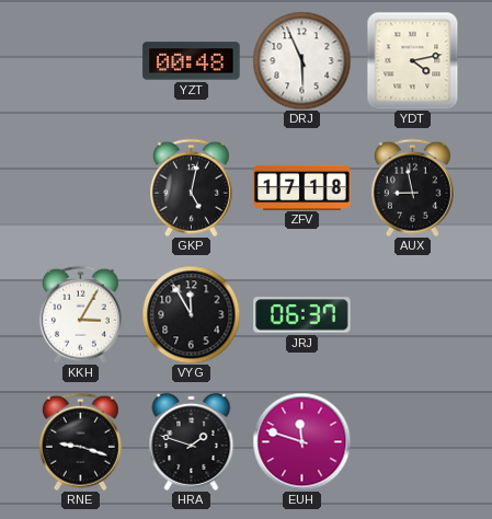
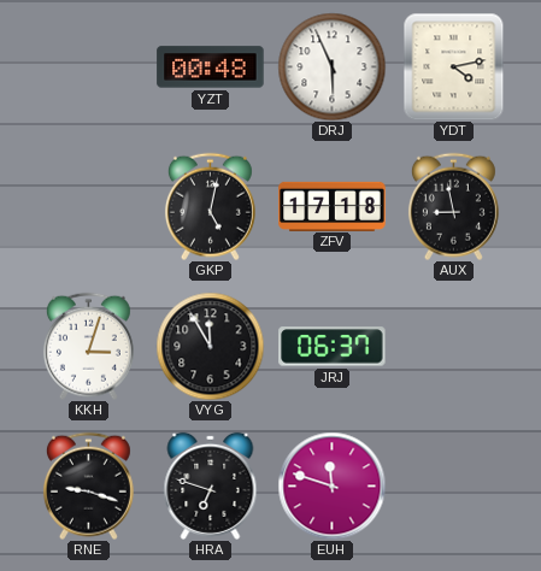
KKH: 3:05 -> 3:03 (88, 346)
HRA: 1:48 -> 6:48 (211, 485)
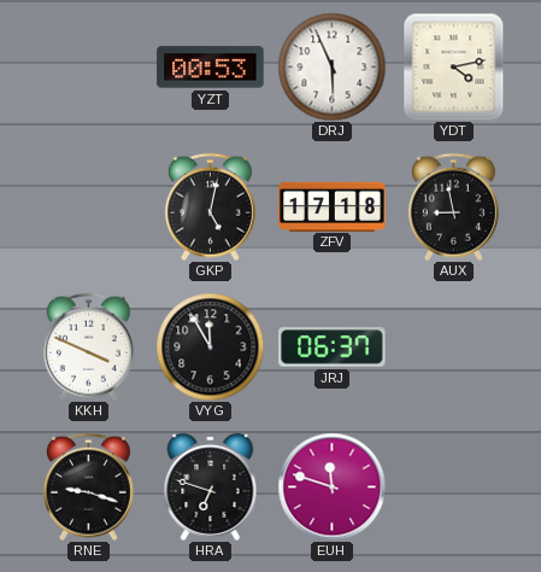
YZT: 00:48 -> 00:53 (211, 68)
KKH: 3:03 -> 3:49 (88, 346)
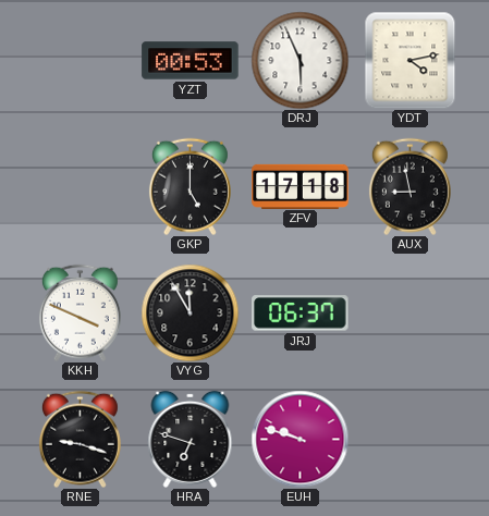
GKP: 5:02 -> 5:00 (190, 186)
EUH: 11:48 -> 9:48 (299, 439)
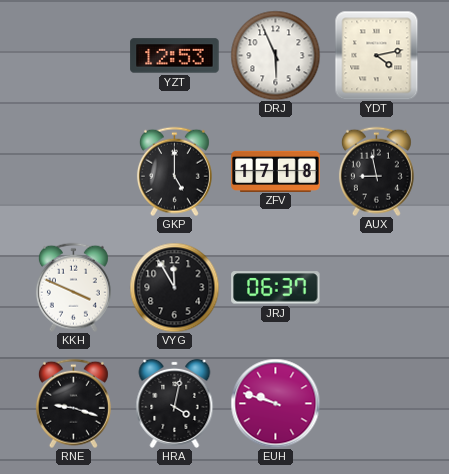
YZT: 00:53 -> 12:53 (175, 56)
HRA: 6:48 -> 4:02 (175, 403)
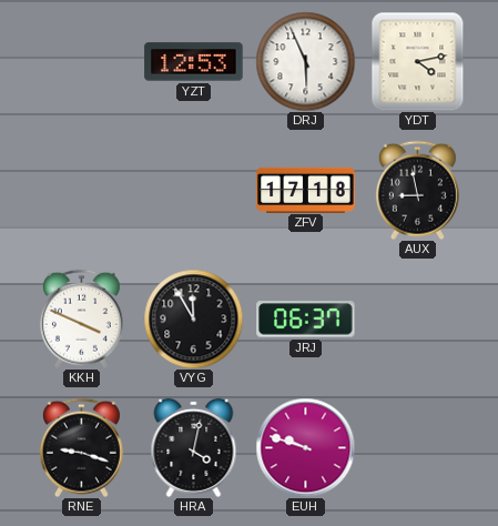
GKP: 5:00 -> none (174, 171)
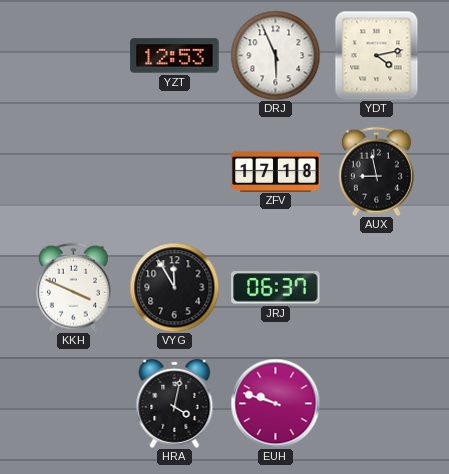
RNE: 9:18 -> none (81, 447)
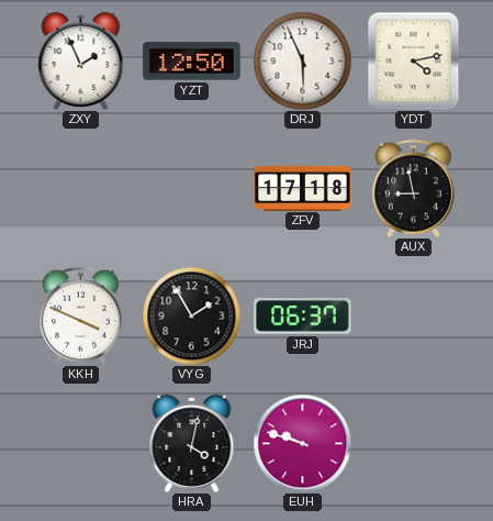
ZXY: none -> 1:56 (81, 60)
YZT: 12:53 -> 12:50 (192, 62)
VYG: 11:55 -> 1:55 (191, 315)
